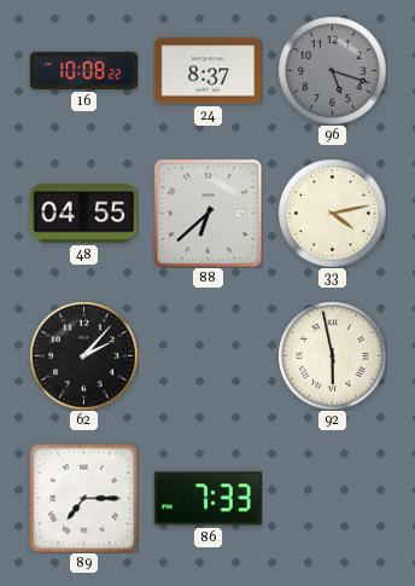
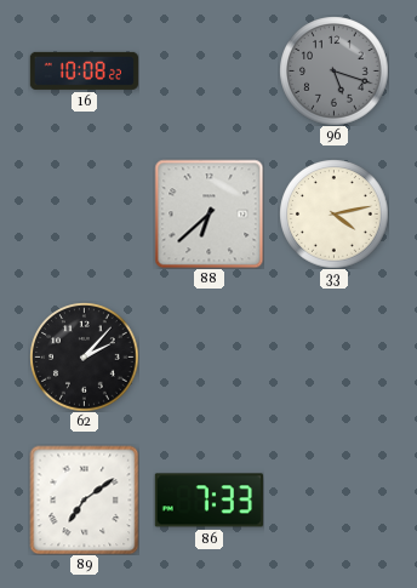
24: 8:37 -> none (207, 71)
48: 04:55 -> none (83, 214)
92: 5:58 -> none (332, 355)
89: 7:15 -> 7:09 (84, 499)
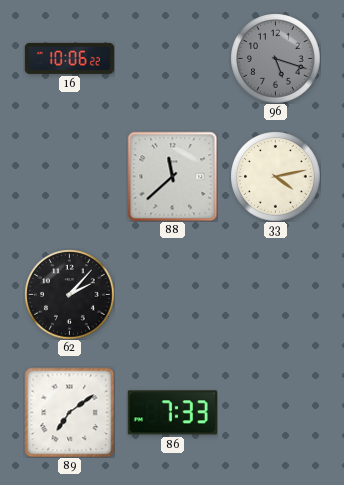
16: 10:08 -> 10:06 (69, 58)
88: 6:38 -> 11:38 (172, 176)
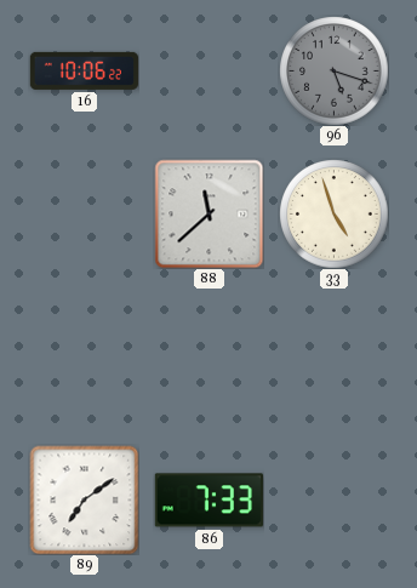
33: 4:13 -> 4:57 (333, 213)
62: 2:07 -> none (69, 294)
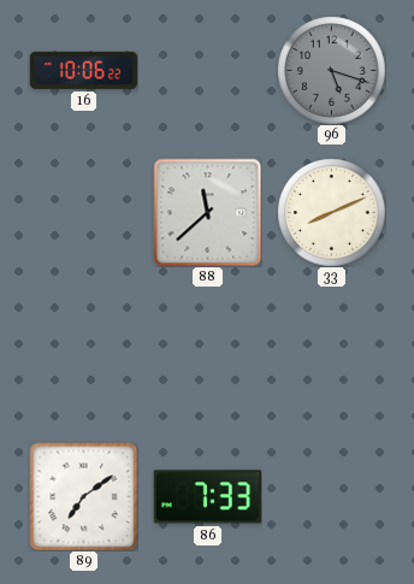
33: 4:57 -> 8:11 (331, 212)
